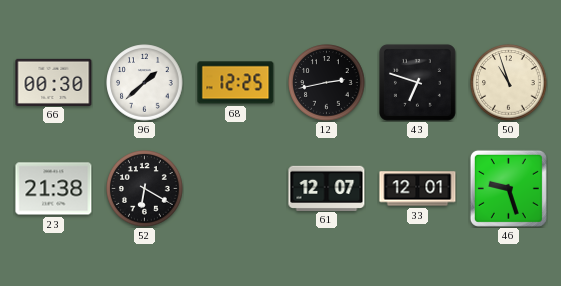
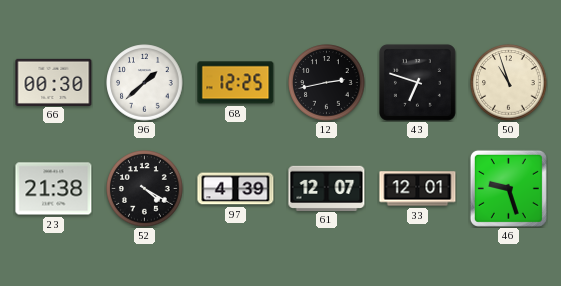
52: 6:20 -> 4:20 (145, 189)
97: none -> 4:39 (236, 189)
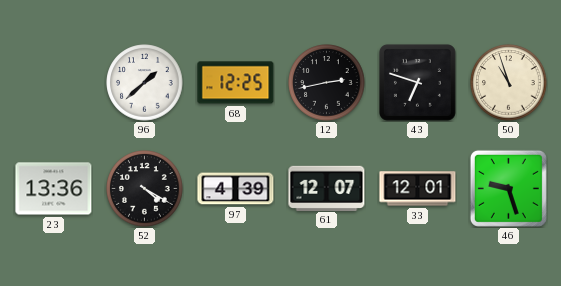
66: 00:30 -> none (54, 82)
23: 21:38 -> 13:36 (54, 189)
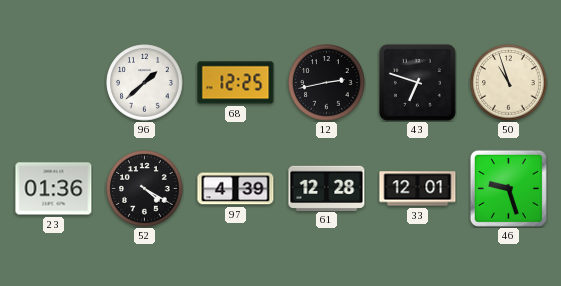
23: 13:36 -> 01:36 (54, 189)
61: 12:07 -> 12:28 (327, 188)
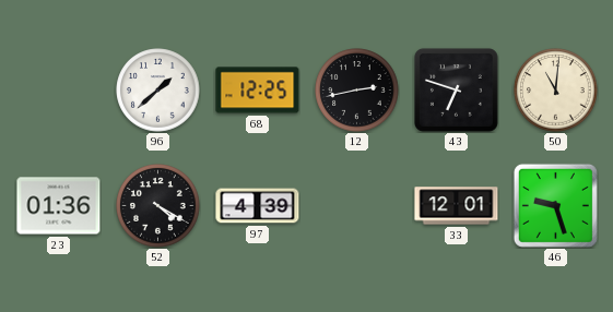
50: 10:57 -> 11:01 (556, 91)
61: 12:28 -> none (327, 188)
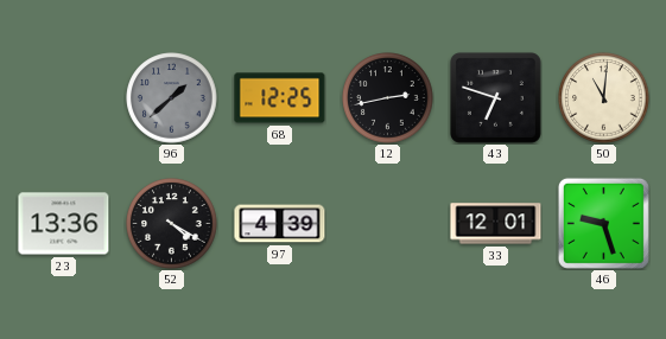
96 dial: white -> grey (172, 98)
23: 01:36 -> 13:36 (64, 224)
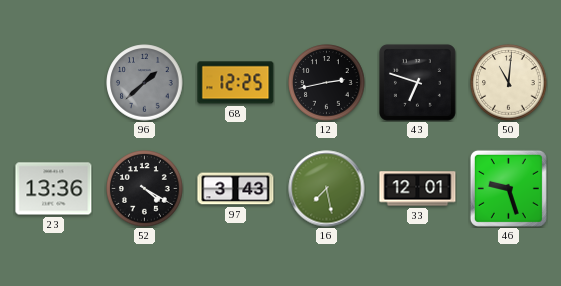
97: 4:39 -> 3:43 (236, 189)
16: none -> 7:28 (327, 189)
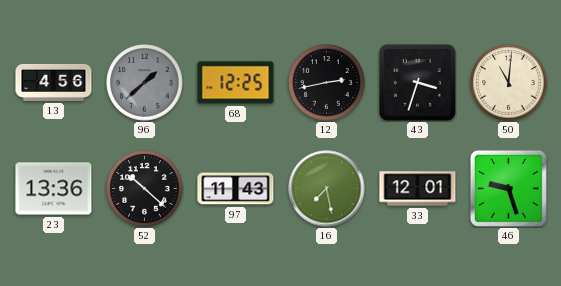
13: none -> 4:56 (54, 82)
43: 6:48 -> 3:33 (417, 82)
52: 4:20 -> 10:22 (145, 189)
97: 3:43 -> 11:43 (236, 189)
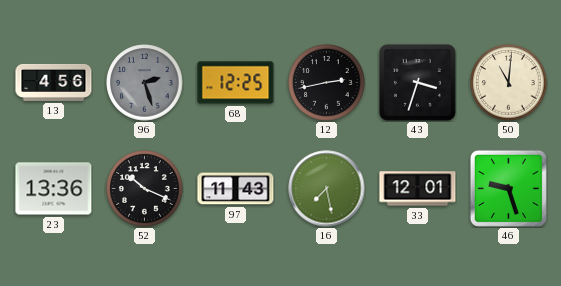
96: 1:38 -> 2:27 (145, 83)
52: 10:22 -> 10:19 (145, 189)
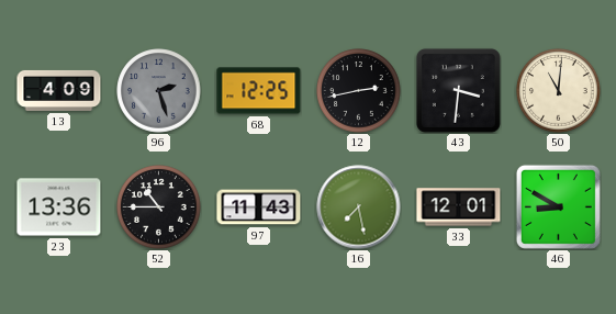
13: 4:56 -> 4:09 (59, 90)
43: 3:33 -> 3:31 (458, 90)
52: 10:19 -> 10:45 (159, 208)
46: 9:27 -> 8:50 (558, 206)
